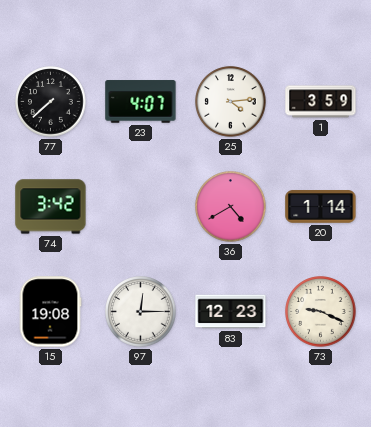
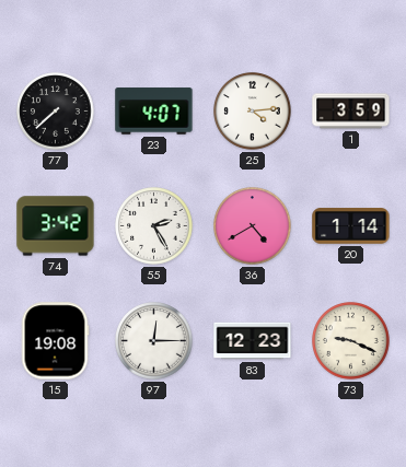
55: none -> 2:25 (154, 226)
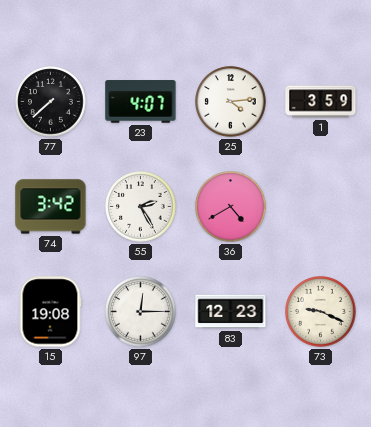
20: 1:14 -> none (351, 226)
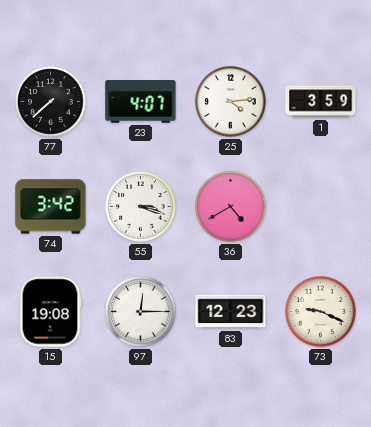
55: 2:25 -> 3:18 (141, 207)
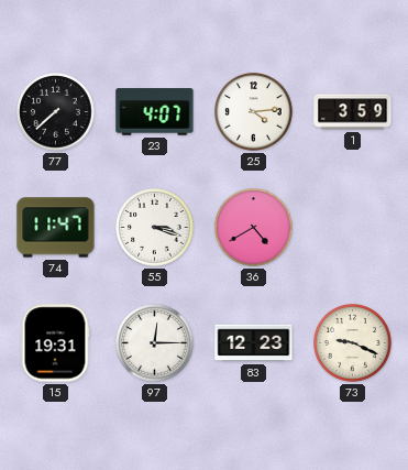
74: 3:42 -> 11:47 (56, 228)
15: 19:08 -> 19:31 (55, 343)
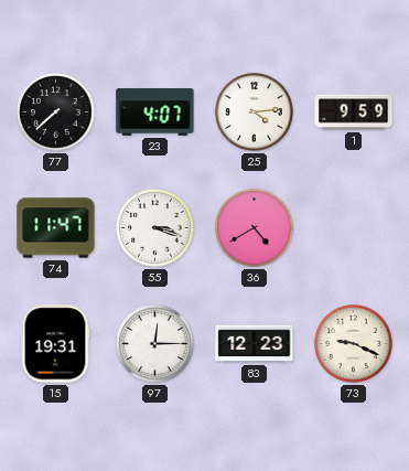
1: 3:59 -> 9:59 (354, 113)
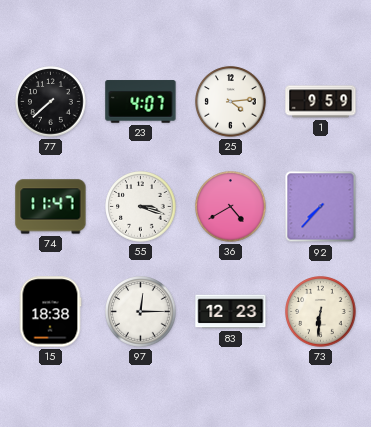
92: none -> 7:37 (321, 207)
15: 19:31 -> 18:38 (50, 312)
73: 9:19 -> 6:31 (321, 312)
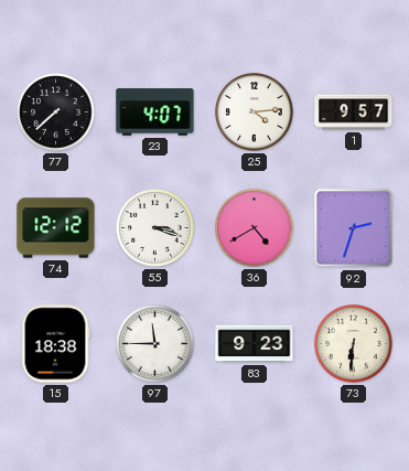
1: 9:59 -> 9:57 (354, 113)
74: 11:47 -> 12:12 (56, 228)
92: 7:37 -> 2:33 (354, 228)
97: 12:15 -> 11:45 (155, 344)
83: 12:23 -> 9:23 (255, 344)
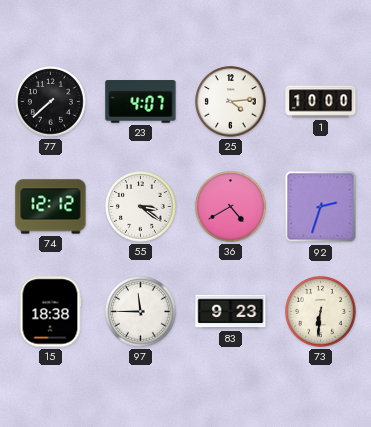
1: 9:57 -> 10:00 (321, 102)
55: 3:18 -> 3:21 (141, 207)
